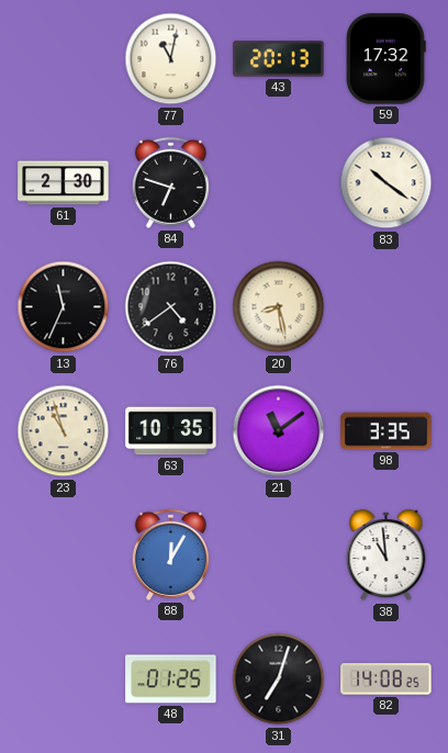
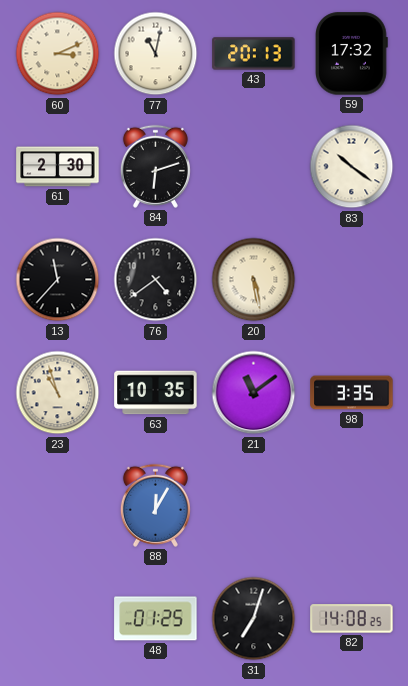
60: none -> 3:11 (58, 54)
84: 6:48 -> 6:12 (155, 166)
13: 11:34 -> 11:37 (58, 280)
20: 8:28 -> 5:28 (254, 280)
38: 10:59 -> none (387, 555)
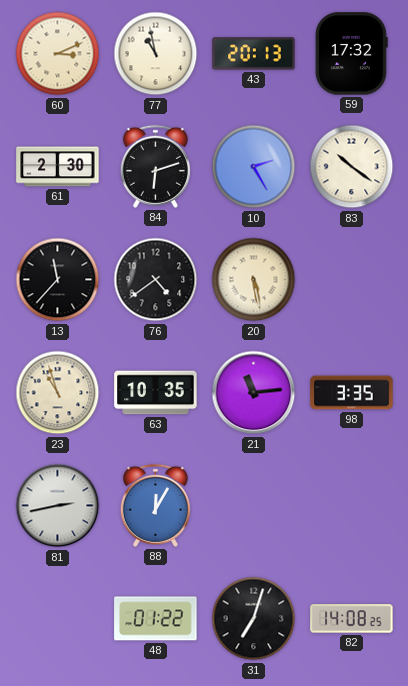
77: 11:02 -> 10:58 (156, 54)
10: none -> 2:25 (254, 167)
21: 11:09 -> 11:14 (254, 393)
81: none -> 2:43 (58, 506)
48: 01:25 -> 01:22 (156, 619)
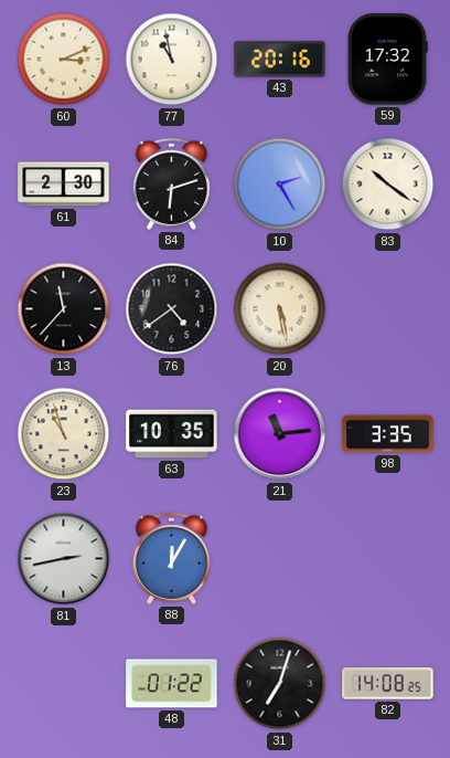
43: 20:13 -> 20:16 (280, 60)
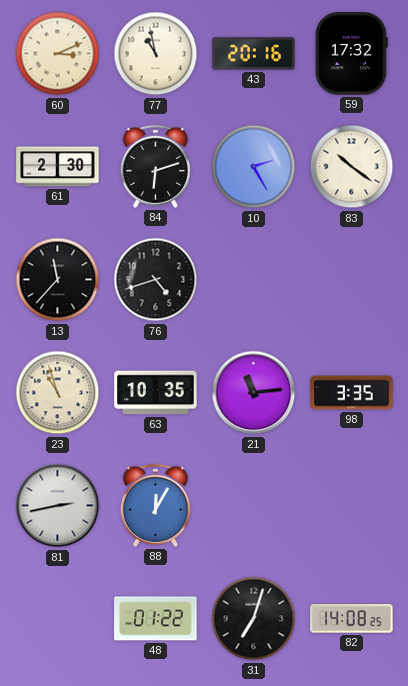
76: 4:39 -> 4:42 (156, 280)
20: 5:28 -> none (280, 309)
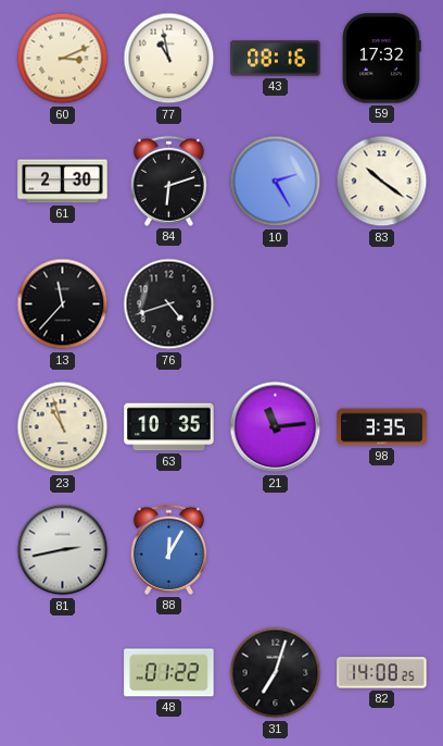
43: 20:16 -> 08:16 (276, 59)
